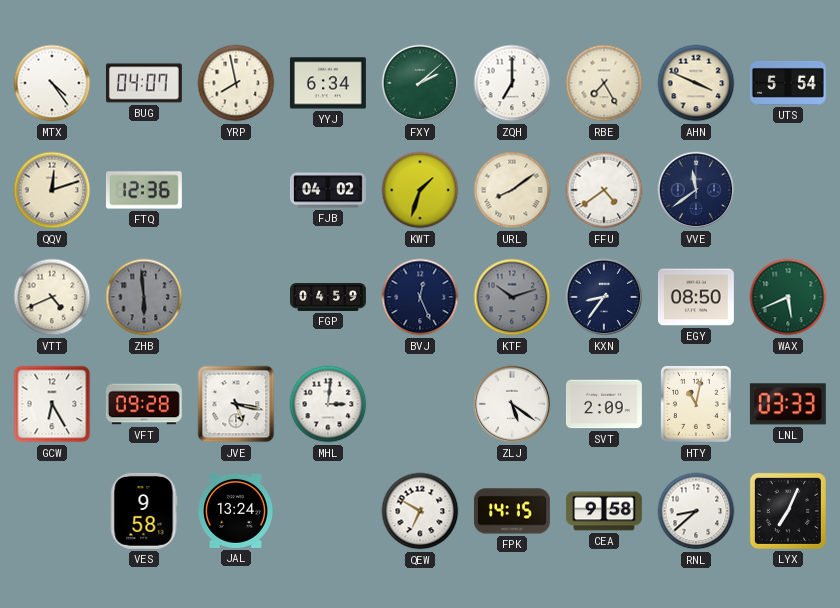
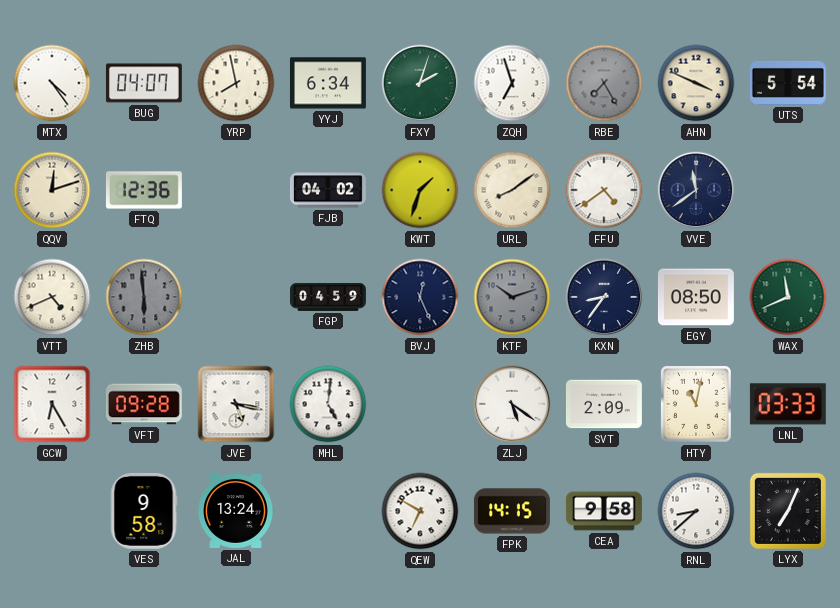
FXY: 2:08 -> 2:03 (420, 83)
ZQH: 7:00 -> 6:57 (512, 83)
RBE dial: cream -> grey (604, 83)
WAX: 5:41 -> 11:41 (788, 297)
MHL: 3:01 -> 5:01 (328, 404)
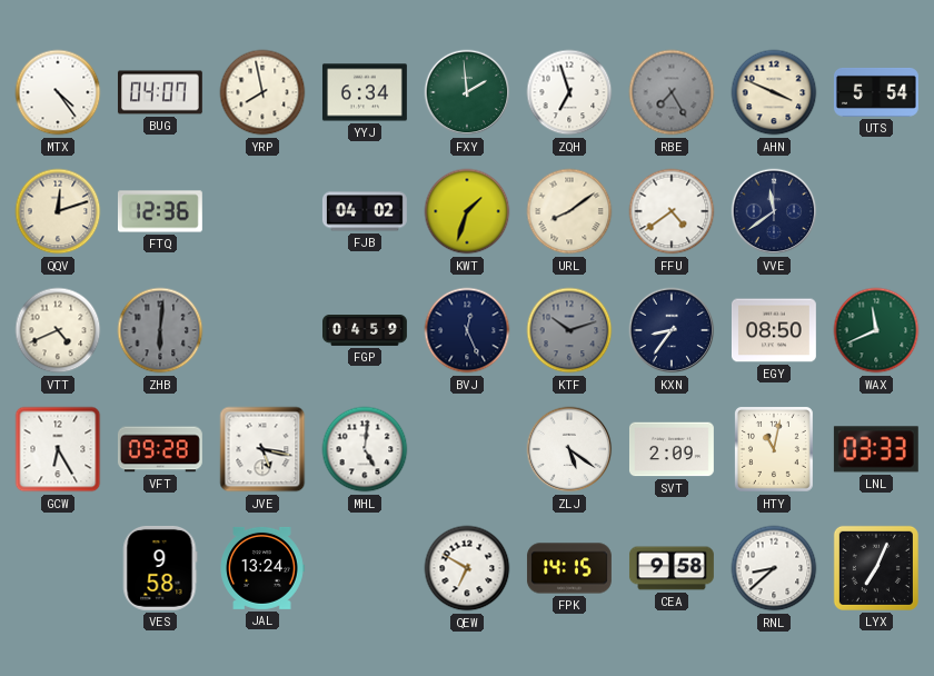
FXY: 2:03 -> 1:59 (467, 92)
ZHB: 5:59 -> 6:01 (160, 330)
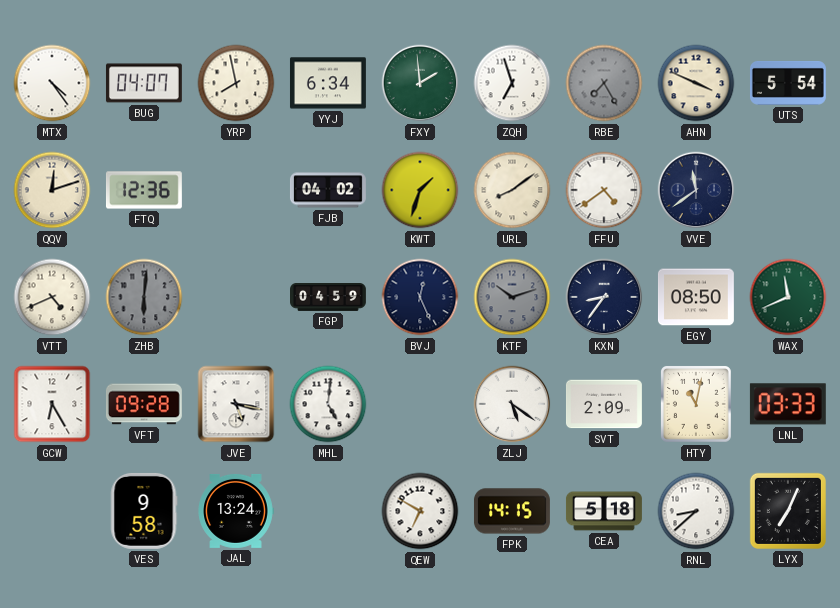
CEA: 9:58 -> 5:18 (604, 511)
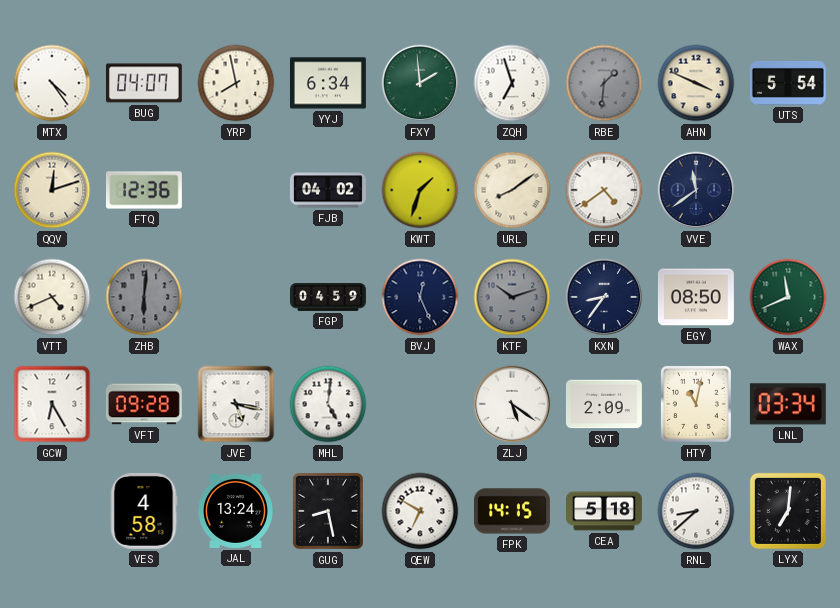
RBE: 7:25 -> 1:31 (604, 83)
LNL: 03:33 -> 03:34 (788, 404)
VES: 9:58 -> 4:58 (144, 511)
GUG: none -> 8:28 (328, 511)
LYX: 7:04 -> 7:01 (788, 511)
